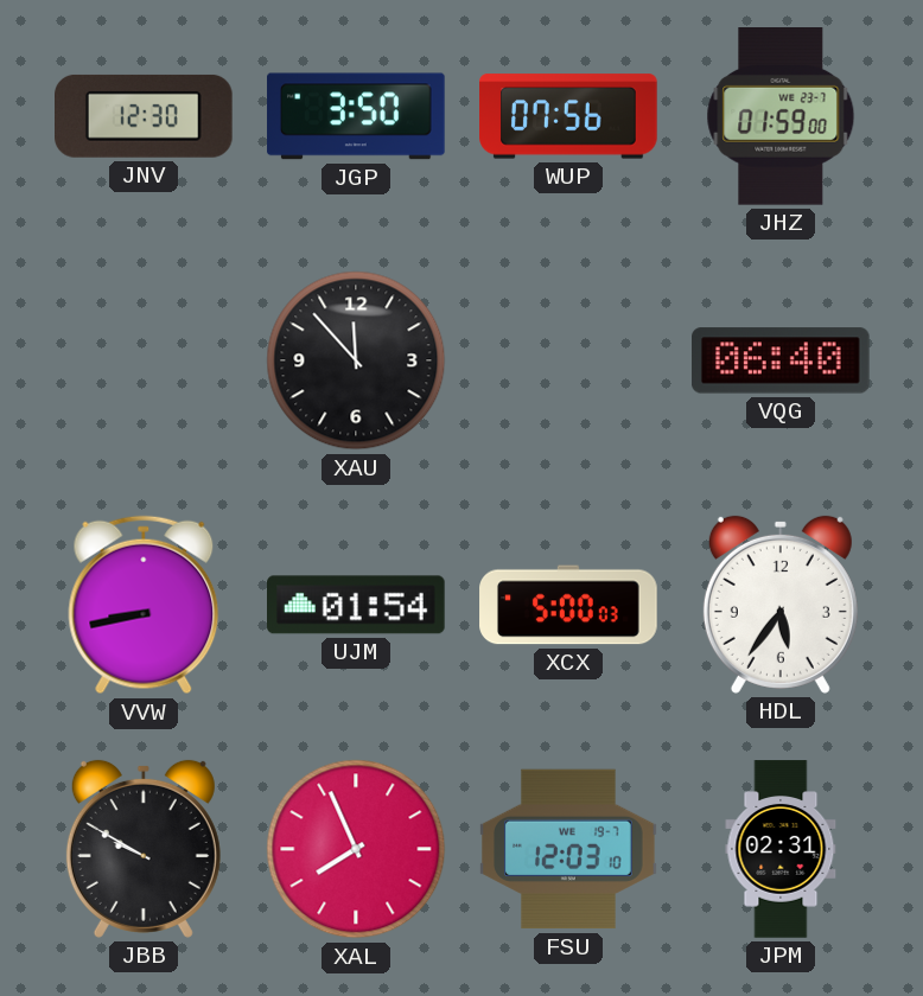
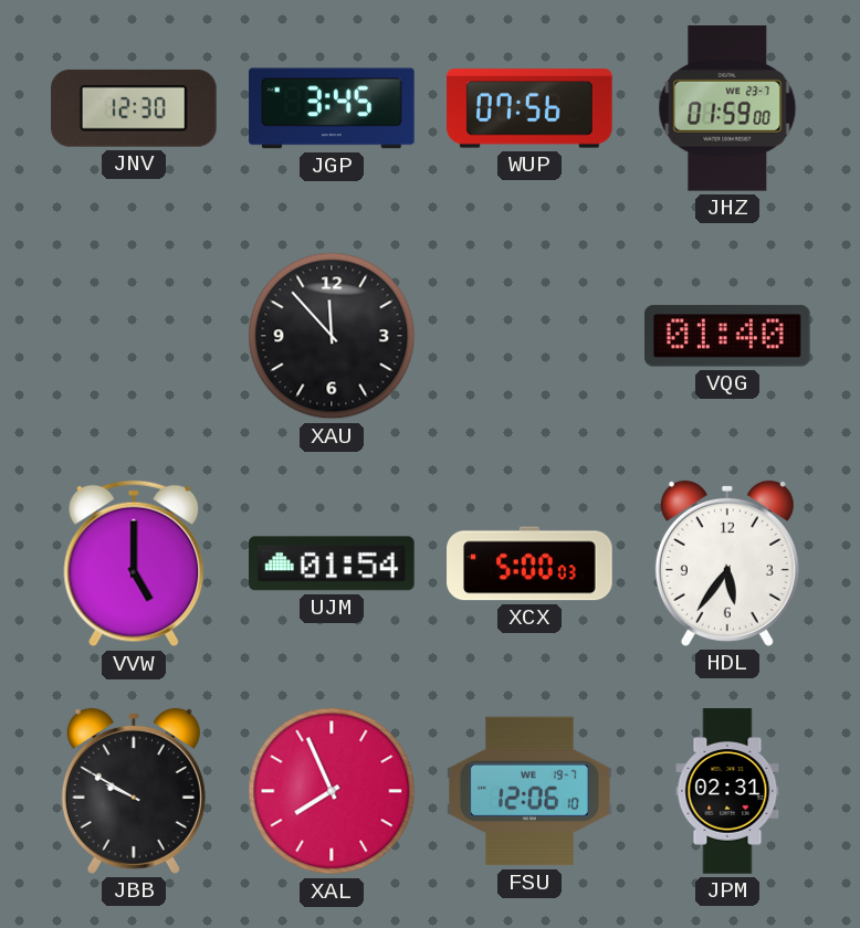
JGP: 3:50 -> 3:45 (332, 108)
VQG: 06:40 -> 01:40 (728, 336)
VVW: 8:43 -> 5:00 (134, 563)
FSU: 12:03 -> 12:06 (529, 791)
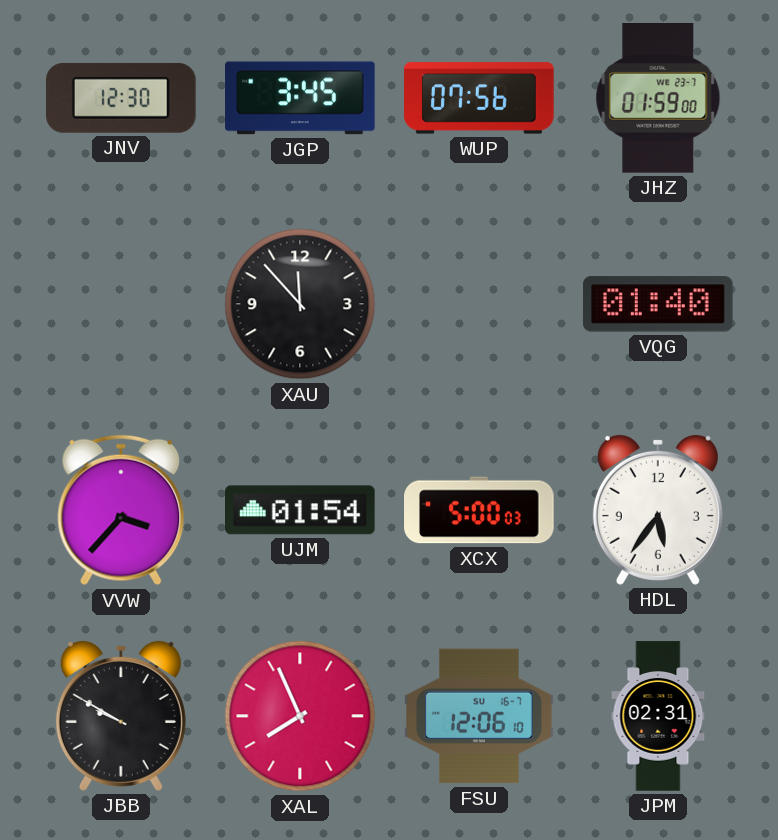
VVW: 5:00 -> 3:37 (121, 510)
FSU date: WE 19-7 -> SU 16-7 (479, 716)
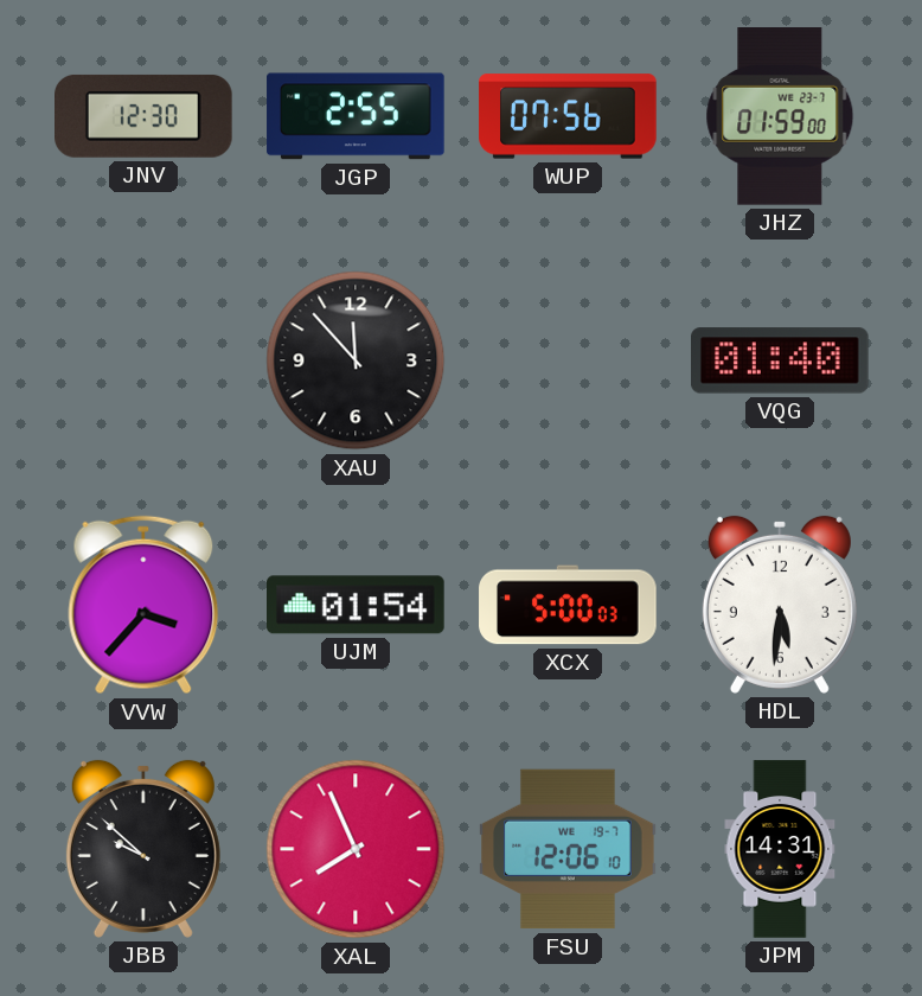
JGP: 3:45 -> 2:55 (356, 116)
HDL: 5:36 -> 5:31 (780, 605)
JBB: 9:50 -> 9:52 (143, 849)
FSU date: SU 16-7 -> WE 19-7 (568, 849)
JPM: 02:31 -> 14:31 (780, 849)
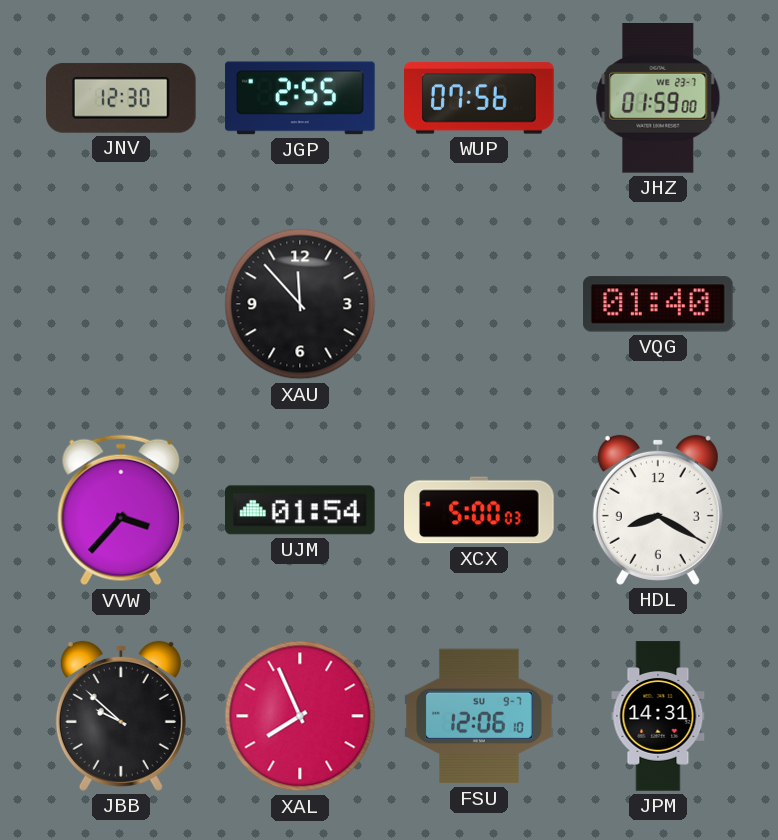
HDL: 5:31 -> 8:20 (658, 510)
FSU date: WE 19-7 -> SU 9-7 (479, 716)
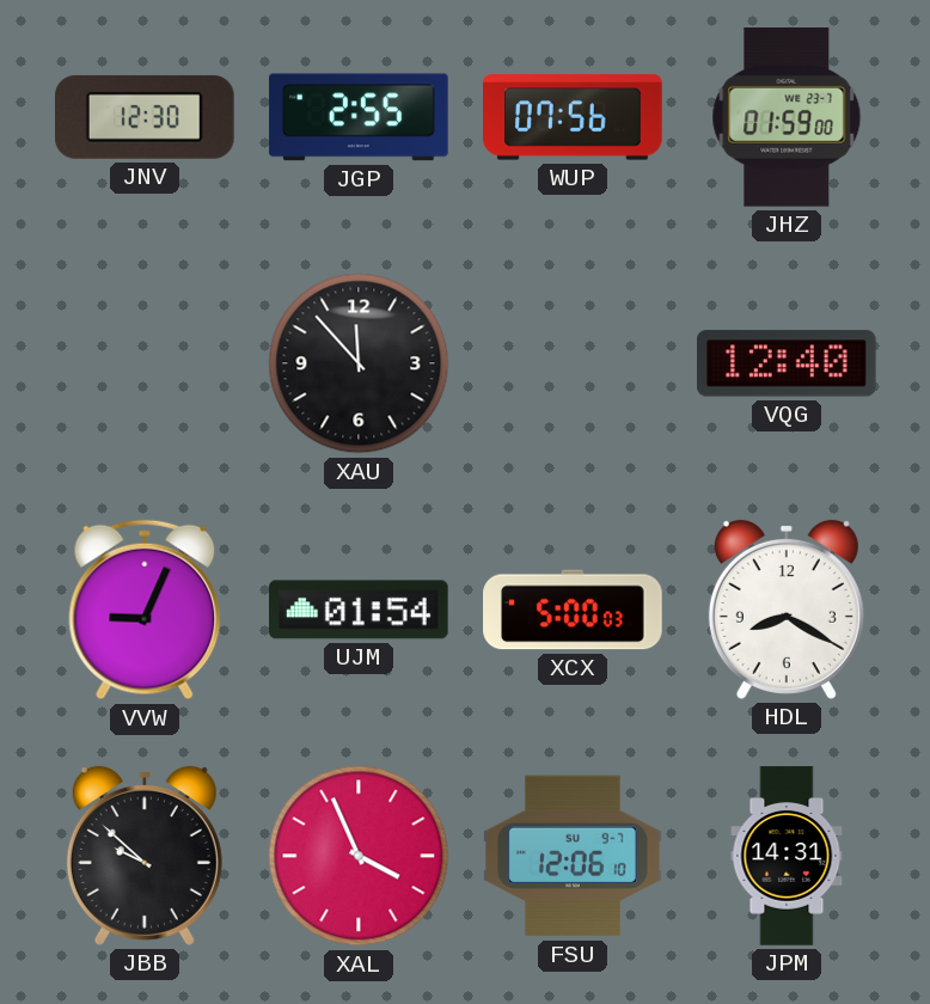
VQG: 01:40 -> 12:40 (788, 363)
VVW: 3:37 -> 9:04 (145, 610)
XAL: 7:56 -> 3:56 (359, 856)
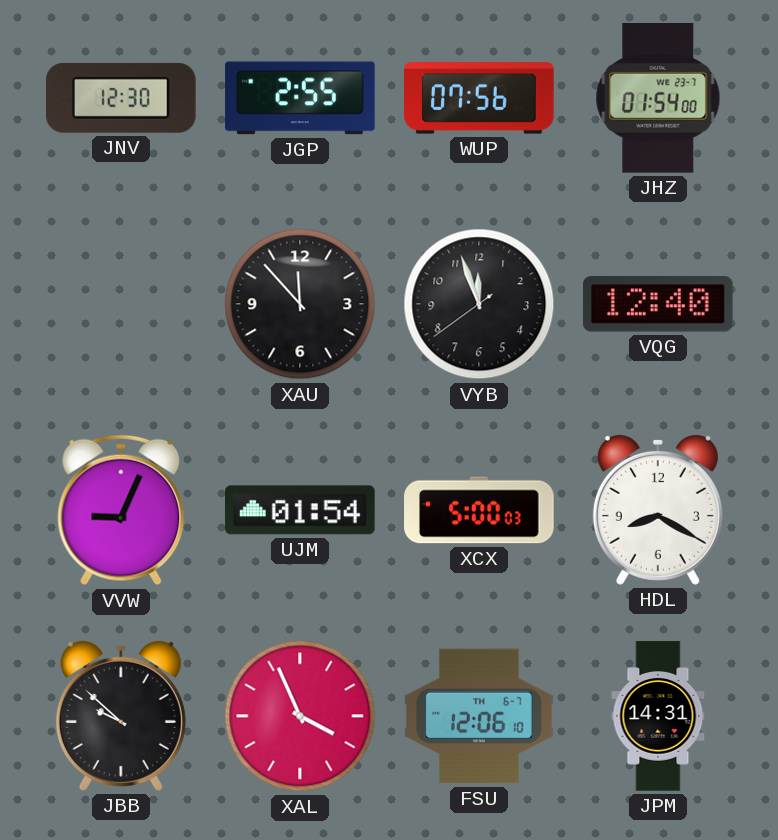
JHZ: 01:59 -> 01:54 (658, 99)
VYB: none -> 11:56 (479, 304)
FSU date: SU 9-7 -> TH 6-7 (479, 716)
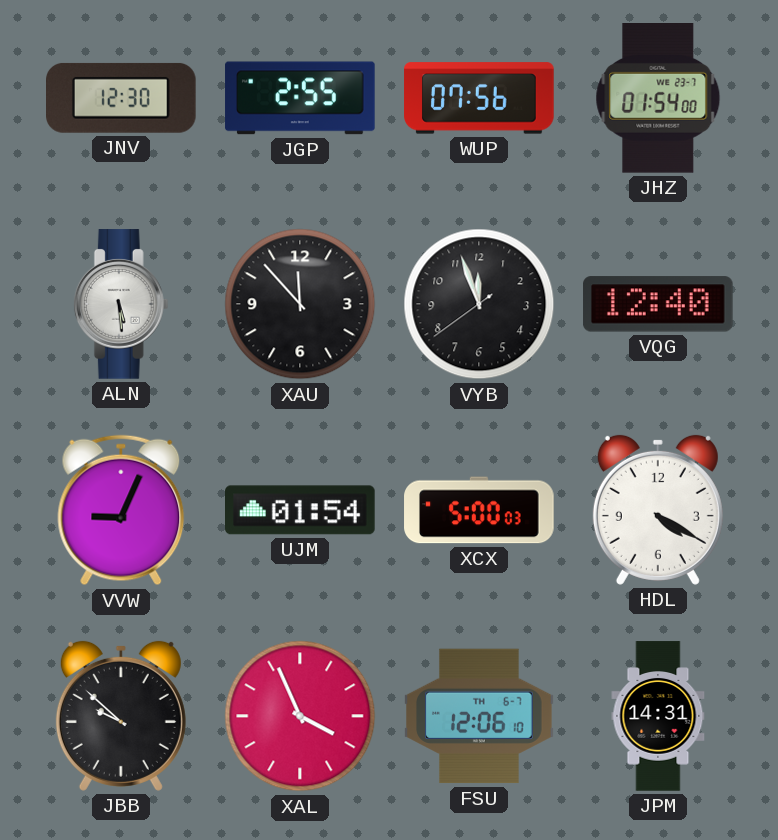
ALN: none -> 5:29 (121, 304)
HDL: 8:20 -> 4:20 (658, 510)
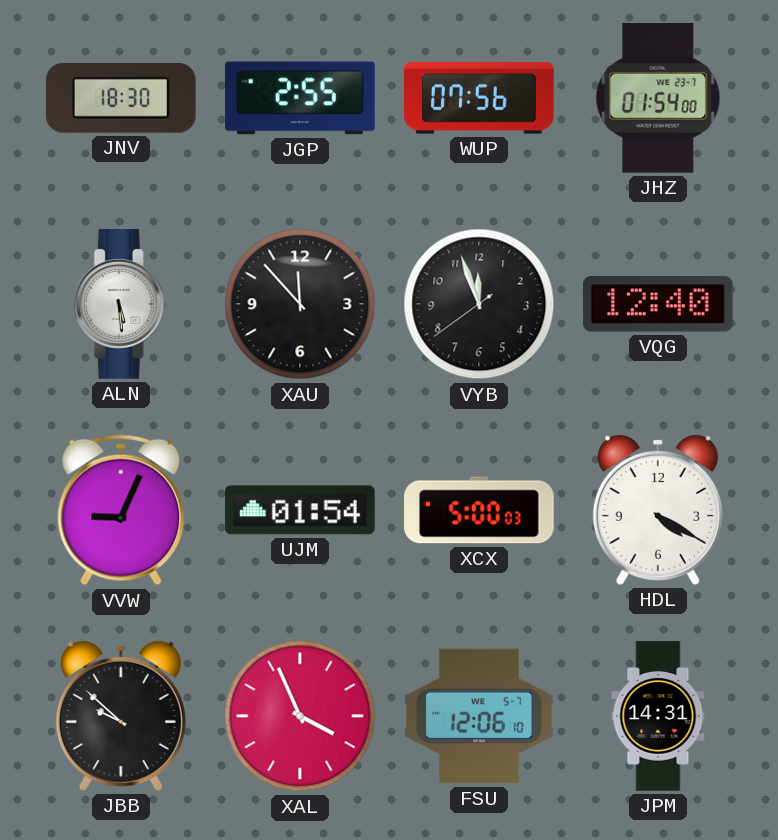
JNV: 12:30 -> 18:30 (122, 98)
FSU date: TH 6-7 -> WE 5-7 (479, 716)
